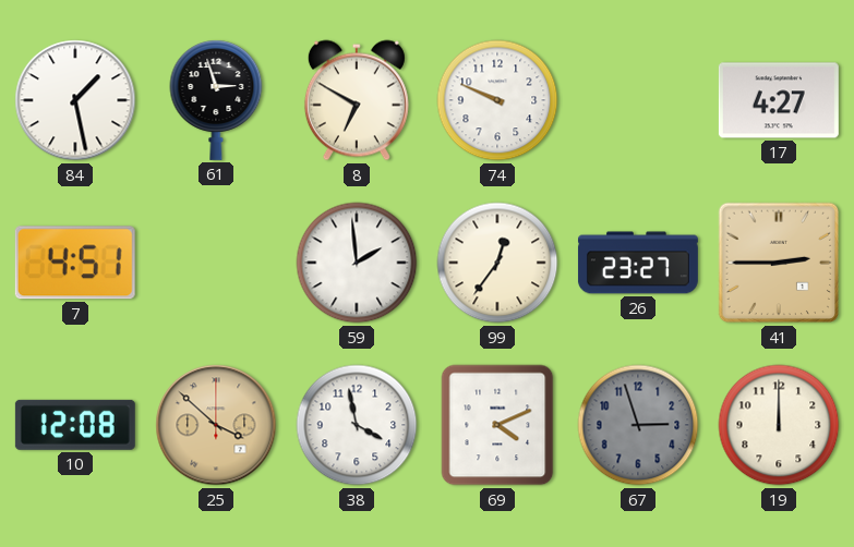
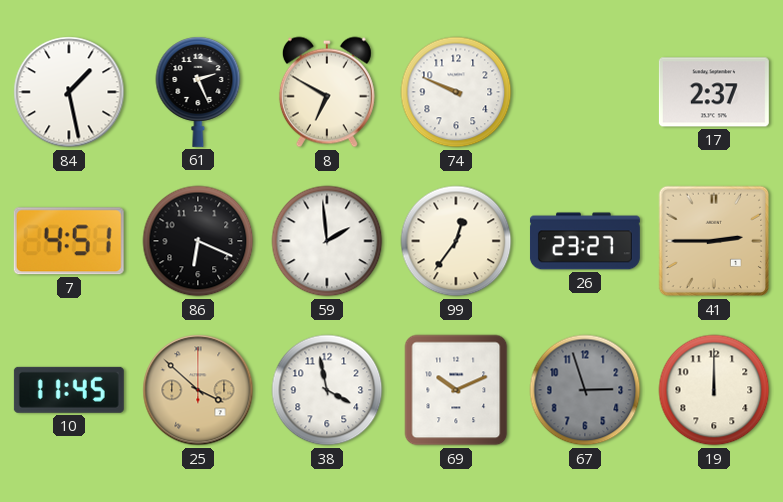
61: 2:57 -> 2:26 (198, 92)
17: 4:27 -> 2:37 (714, 92)
86: none -> 6:19 (198, 241)
10: 12:08 -> 11:45 (69, 390)
69: 4:11 -> 10:11 (456, 390)
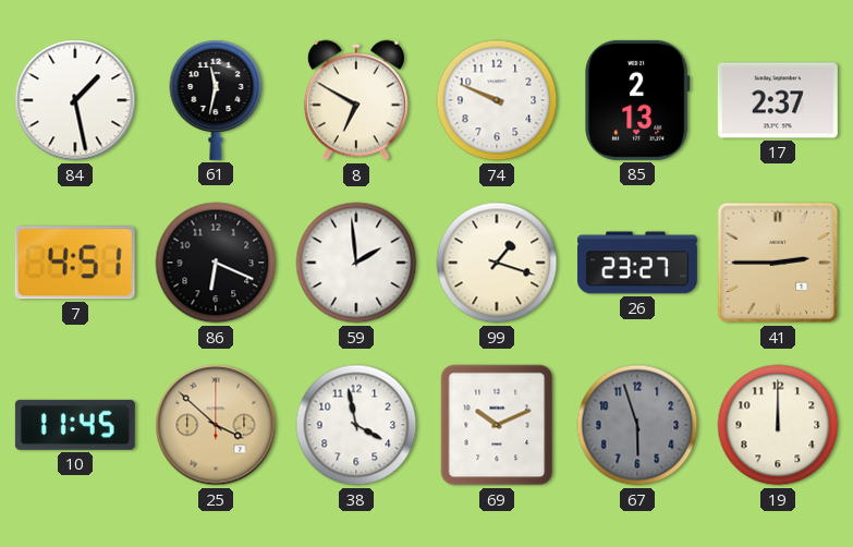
61: 2:26 -> 11:32 (216, 100)
85: none -> 2:13 (638, 100)
99: 12:36 -> 1:18 (497, 263)
67: 2:57 -> 5:57 (637, 425)
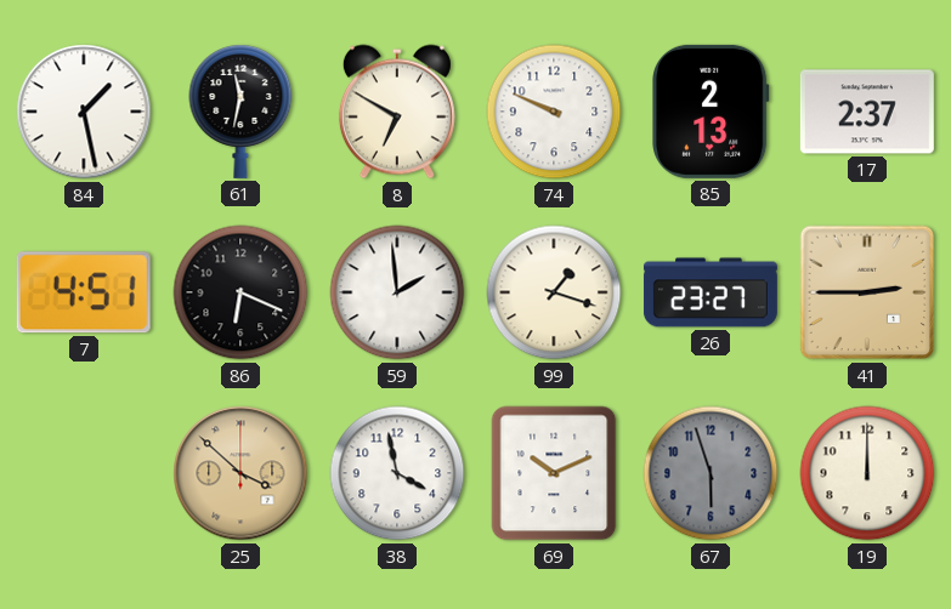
10: 11:45 -> none (75, 425)
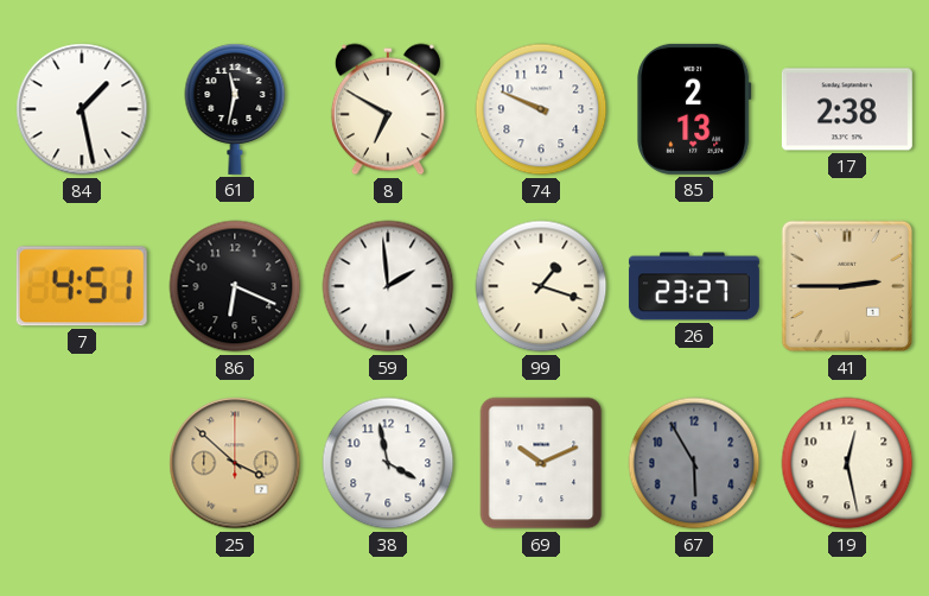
17: 2:37 -> 2:38 (847, 109)
67: 5:57 -> 5:55 (694, 463)
19: 12:00 -> 12:28 (847, 463)
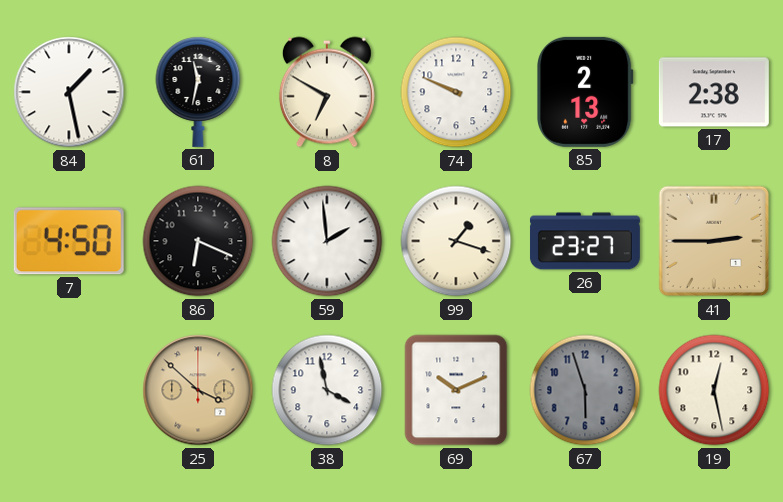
7: 4:51 -> 4:50 (69, 241)
67: 5:55 -> 5:57 (585, 390)
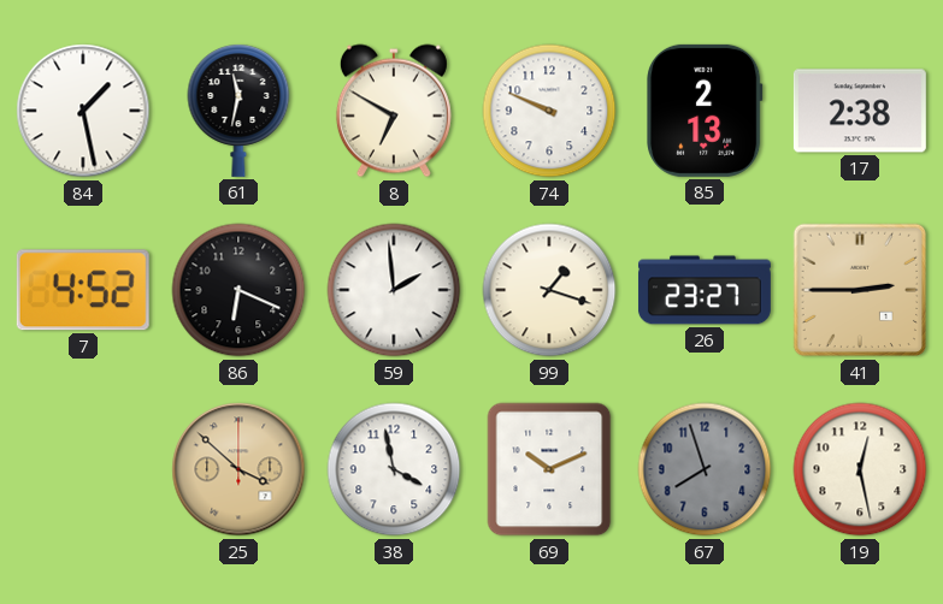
7: 4:50 -> 4:52 (83, 290)
67: 5:57 -> 7:57 (705, 469)
